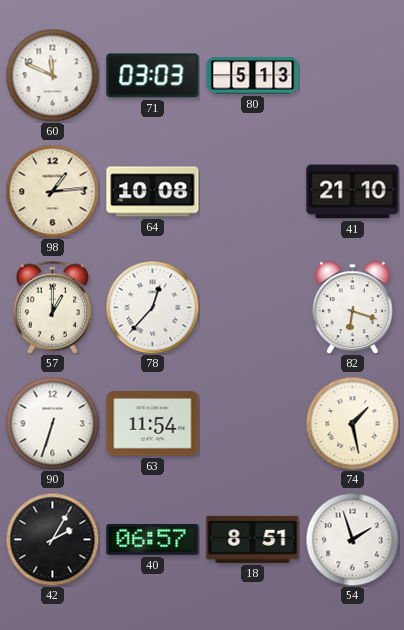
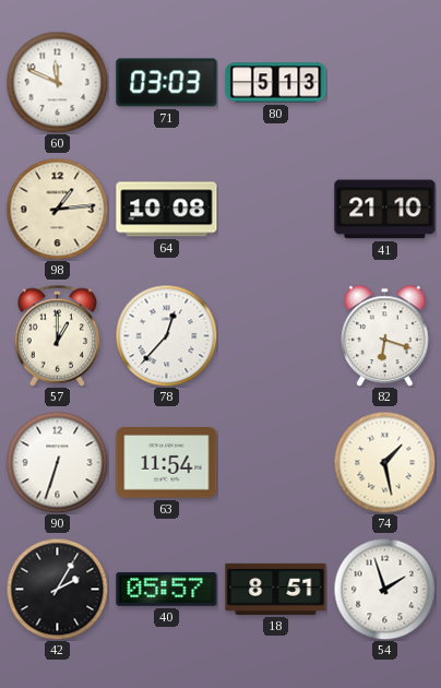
40: 06:57 -> 05:57 (167, 590)
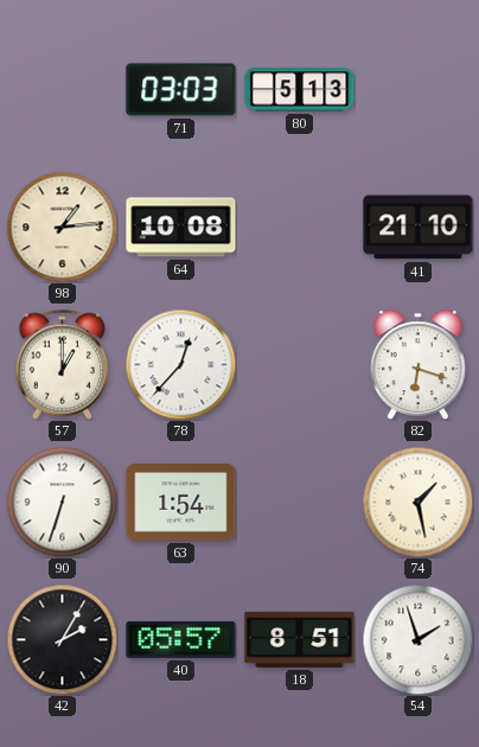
60: 11:49 -> none (57, 82)
63: 11:54 -> 1:54 (181, 503)
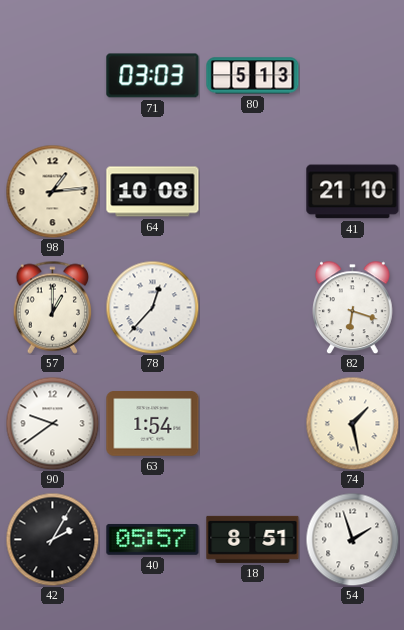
90: 6:33 -> 9:39 (52, 423)
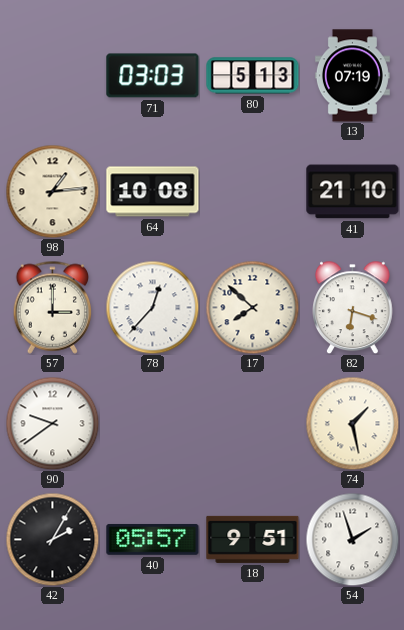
13: none -> 07:19 (352, 76)
57: 1:00 -> 3:00 (52, 307)
17: none -> 7:52 (252, 307)
63: 1:54 -> none (153, 424)
18: 8:51 -> 9:51 (253, 539)
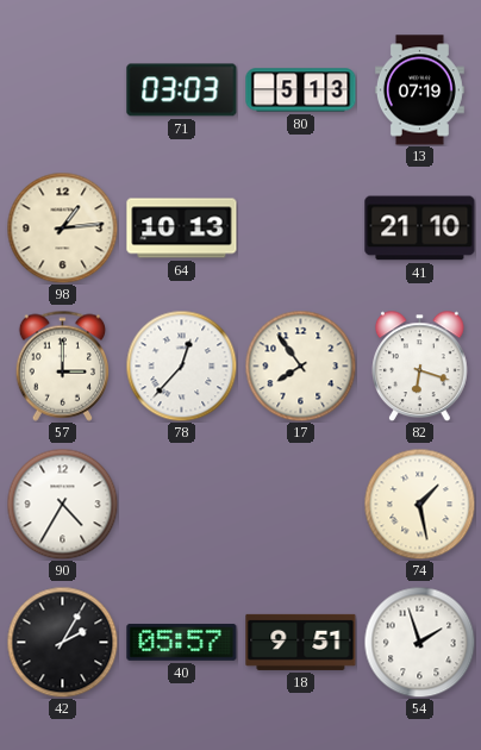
64: 10:08 -> 10:13 (182, 229)
17: 7:52 -> 7:54 (300, 365)
90: 9:39 -> 4:35 (62, 504)
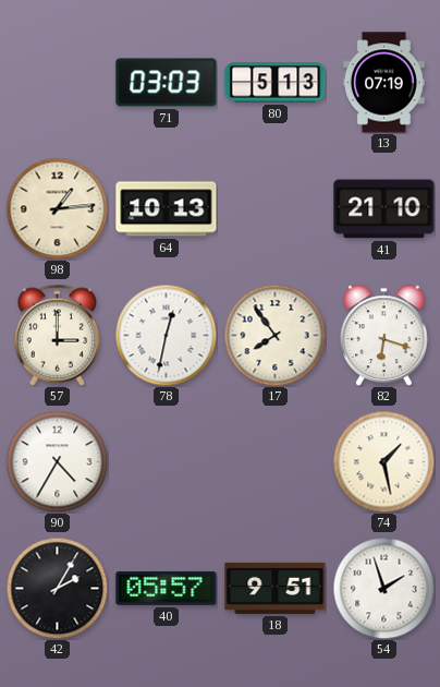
78: 12:37 -> 12:32 (166, 335)
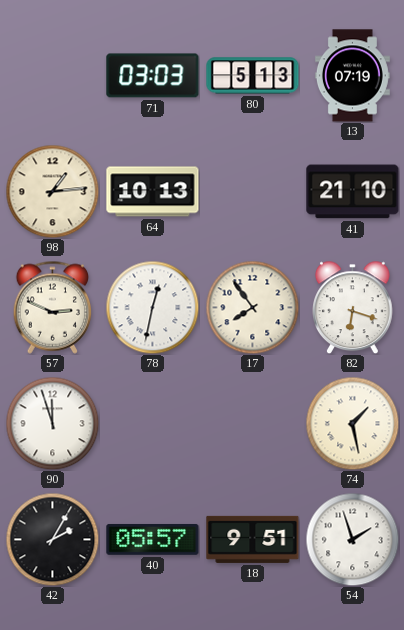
57: 3:00 -> 2:49 (52, 307)
90: 4:35 -> 11:57 (52, 423)
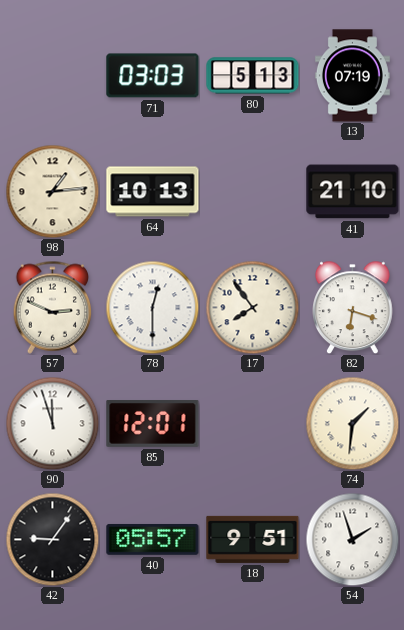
78: 12:32 -> 12:30 (152, 307)
85: none -> 12:01 (153, 424)
74: 1:28 -> 1:31 (352, 423)
42: 2:05 -> 9:06 (52, 539)
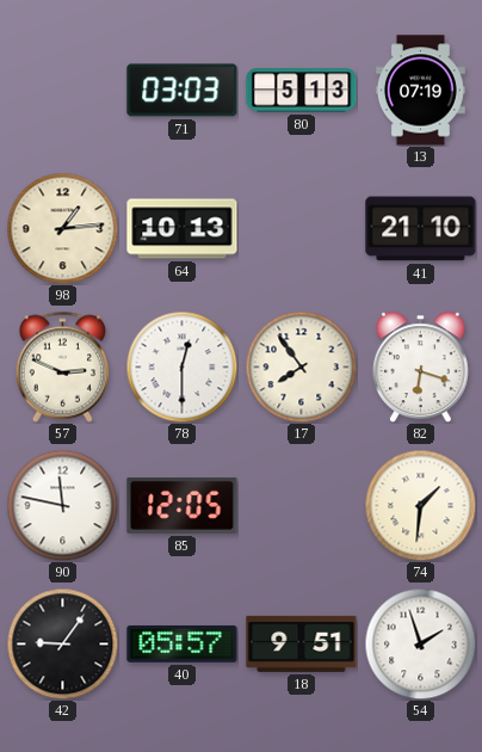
90: 11:57 -> 11:47 (62, 505)
85: 12:01 -> 12:05 (183, 506)
